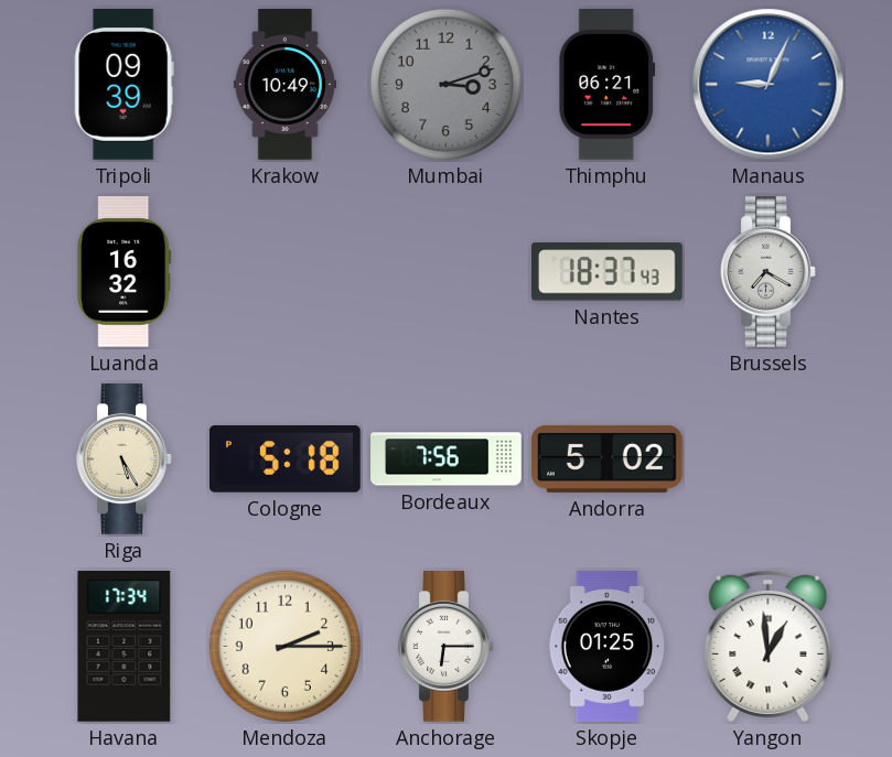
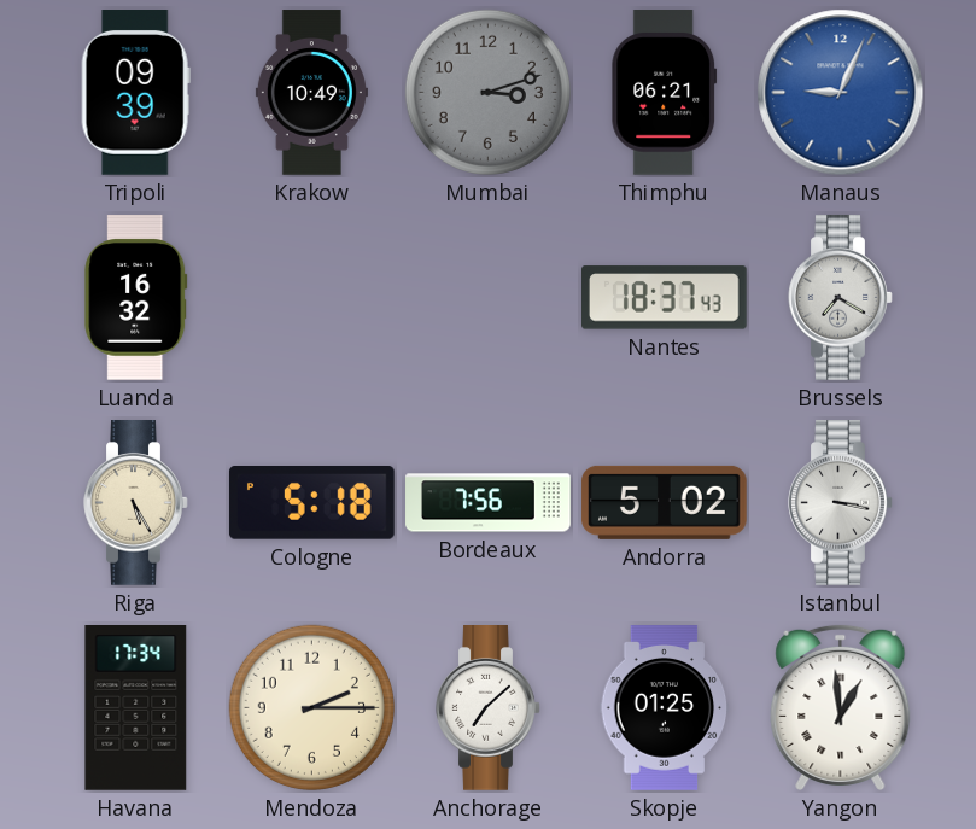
Istanbul: none -> 3:17 (841, 503)
Anchorage: 6:15 -> 7:08 (489, 708)
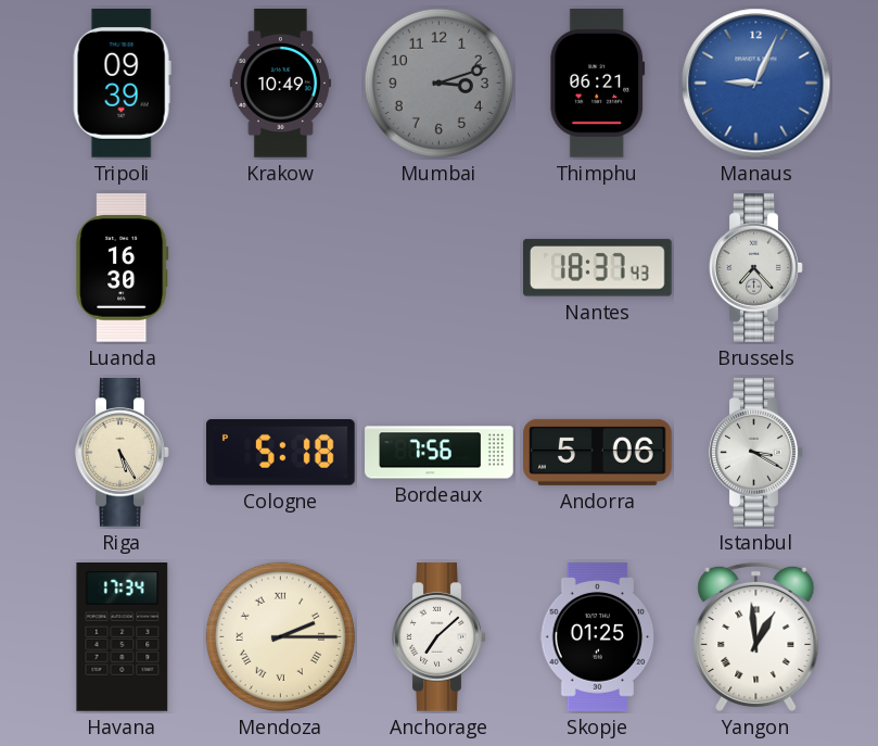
Luanda: 16:32 -> 16:30 (123, 268)
Brussels: 7:20 -> 7:23 (756, 268)
Andorra: 5:02 -> 5:06 (598, 452)
Istanbul: 3:17 -> 3:20 (756, 453)
Mendoza numerals: Arabic -> Roman (280, 636)
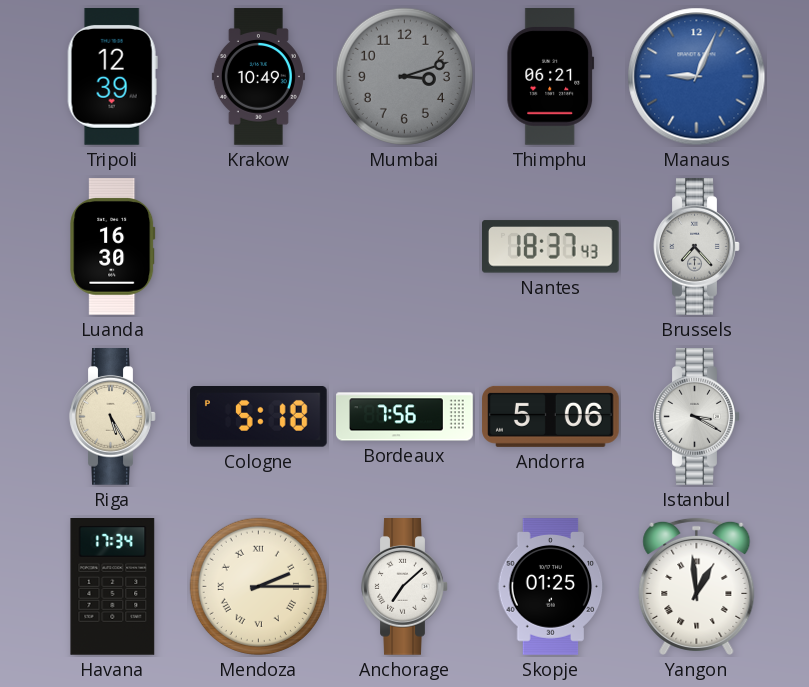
Tripoli: 09:39 -> 12:39 (112, 77)
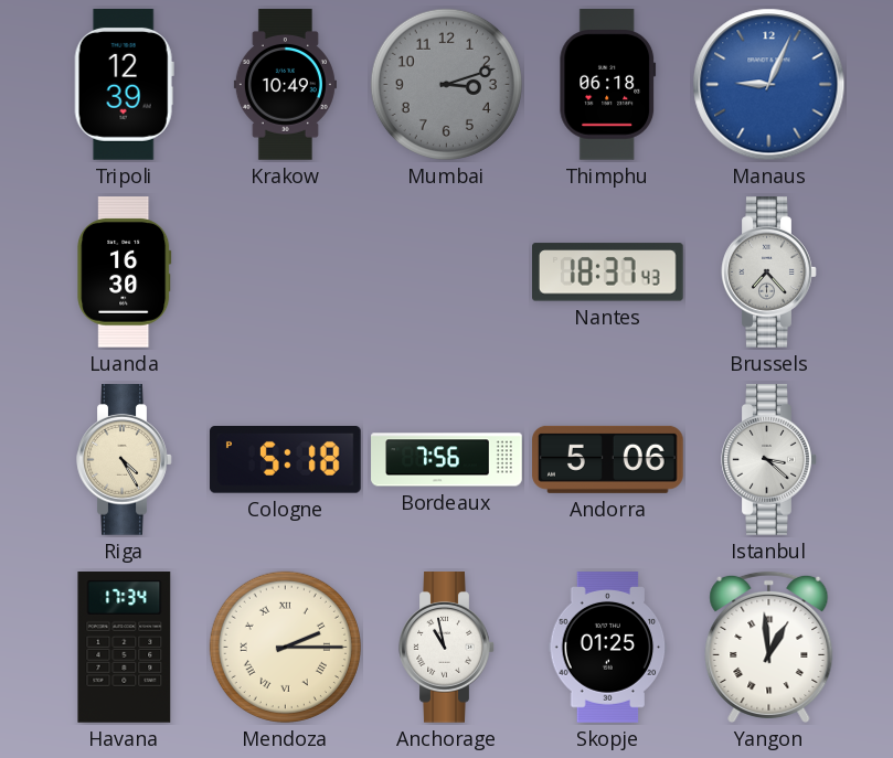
Thimphu: 06:21 -> 06:18 (608, 85)
Riga: 5:25 -> 4:25 (125, 460)
Istanbul: 3:20 -> 3:22 (769, 460)
Anchorage: 7:08 -> 10:58 (447, 648)
